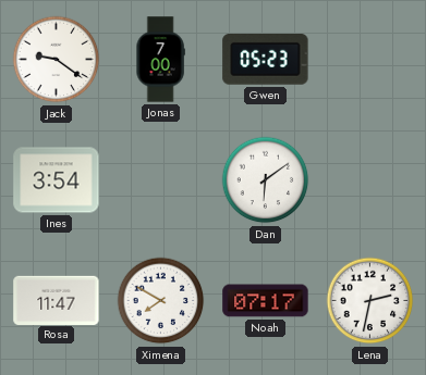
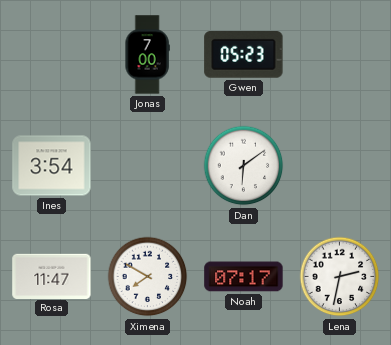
Jack: 9:21 -> none (57, 60)
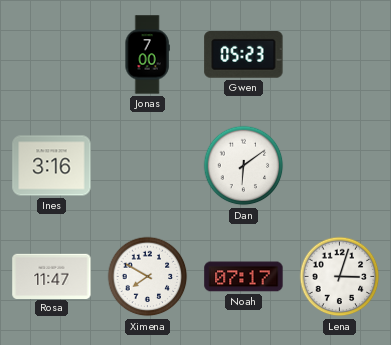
Ines: 3:54 -> 3:16 (52, 166)
Lena: 2:32 -> 3:03 (340, 277)
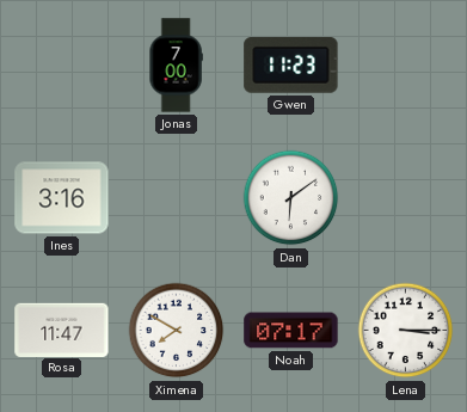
Gwen: 05:23 -> 11:23 (291, 66)
Lena: 3:03 -> 3:15 (406, 331)
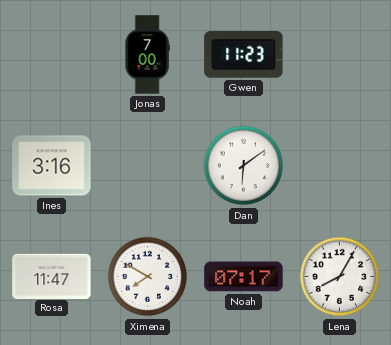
Lena: 3:15 -> 8:05 (340, 277)
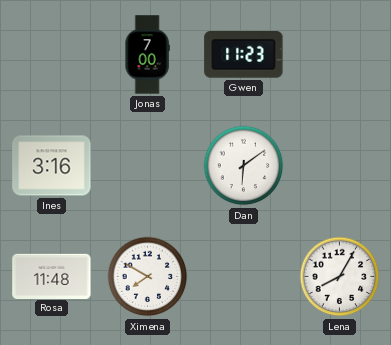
Rosa: 11:47 -> 11:48 (52, 276)
Noah: 07:17 -> none (244, 277)
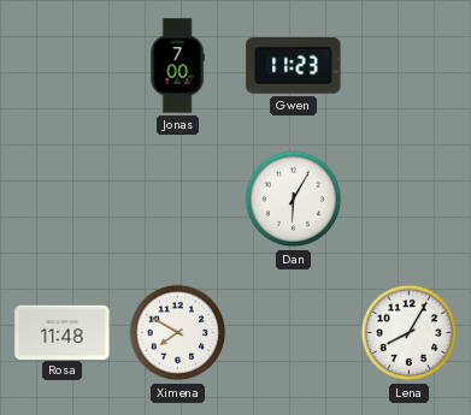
Ines: 3:16 -> none (52, 166)
Dan: 6:09 -> 6:05 (294, 200)
